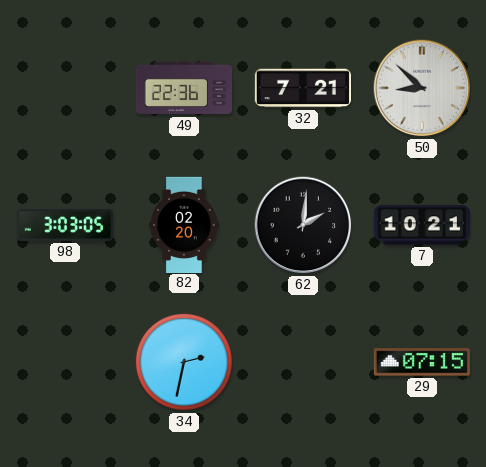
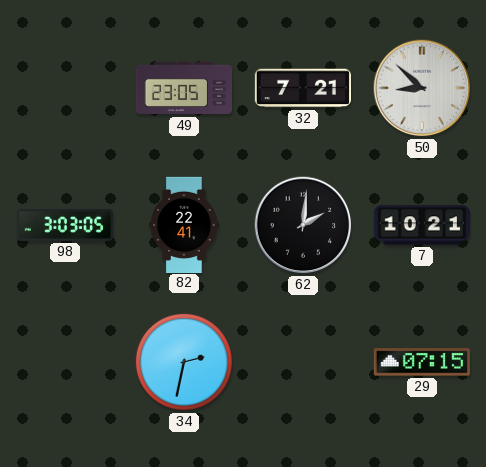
49: 22:36 -> 23:05 (183, 88)
82: 02:20 -> 22:41 (184, 224)
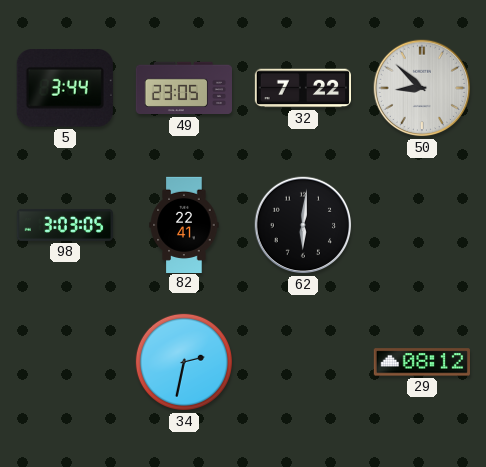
5: none -> 3:44 (65, 89)
32: 7:21 -> 7:22 (302, 88)
62: 2:01 -> 6:01 (303, 225)
7: 10:21 -> none (422, 225)
29: 07:15 -> 08:12 (422, 362)
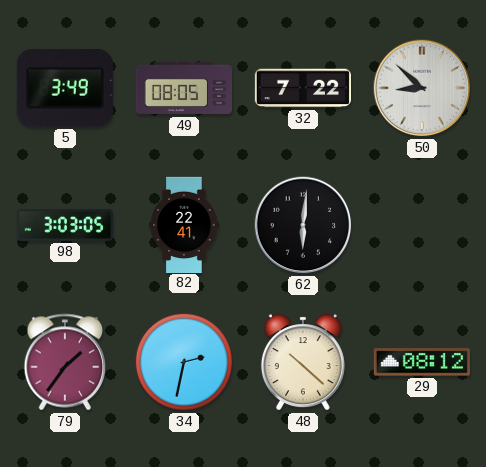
5: 3:44 -> 3:49 (65, 89)
49: 23:05 -> 08:05 (183, 88)
79: none -> 1:36 (65, 362)
48: none -> 10:22 (303, 362)
